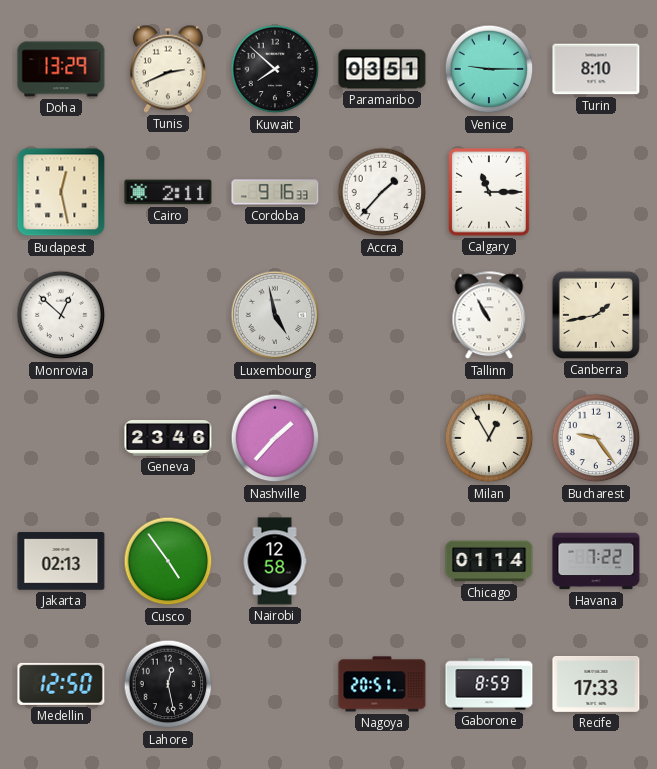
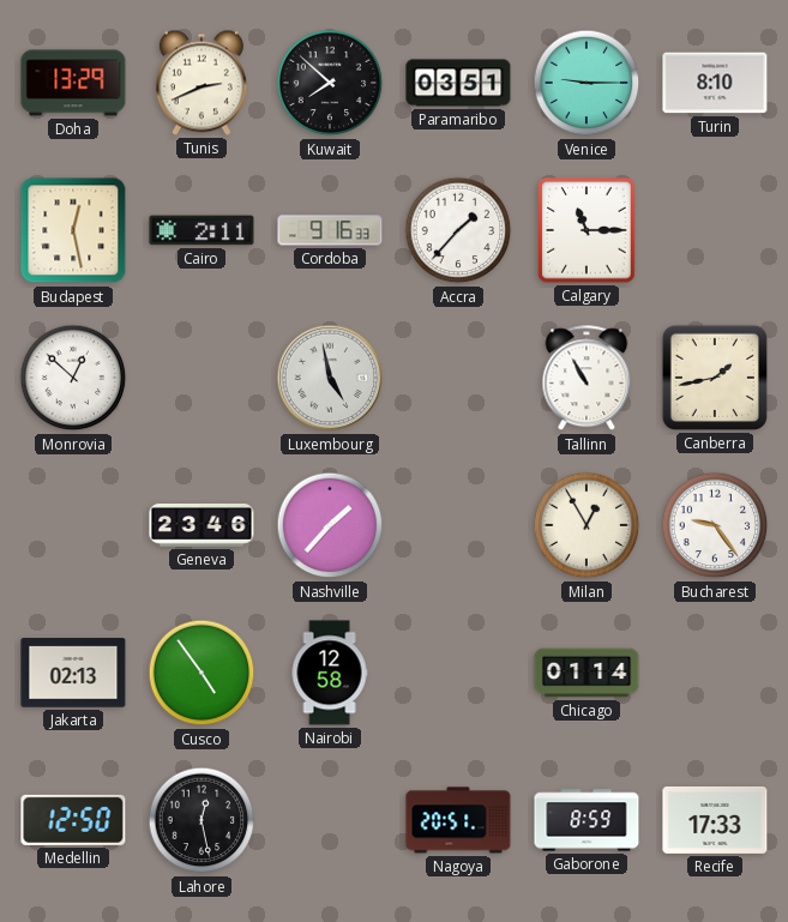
Havana: 7:22 -> none (596, 561)
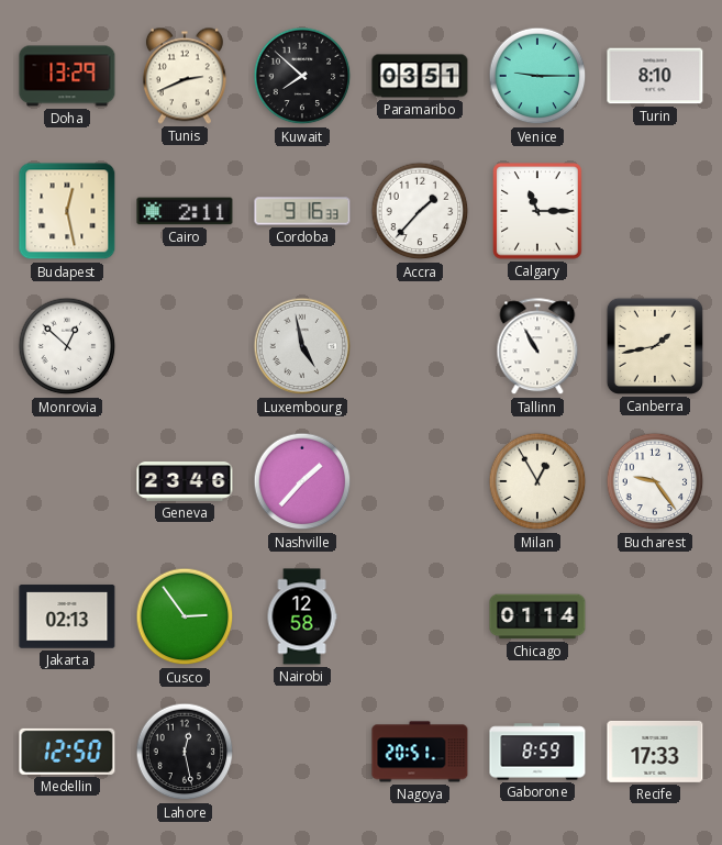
Cusco: 4:54 -> 2:54 (185, 616)
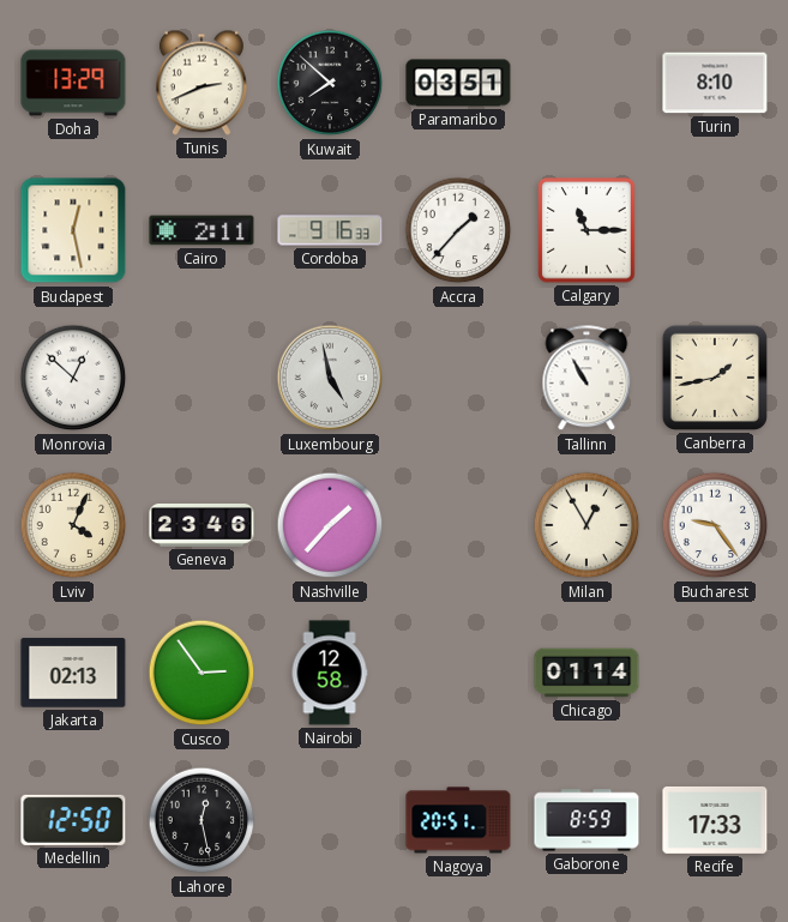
Venice: 9:15 -> none (537, 76)
Lviv: none -> 4:04 (73, 525)
